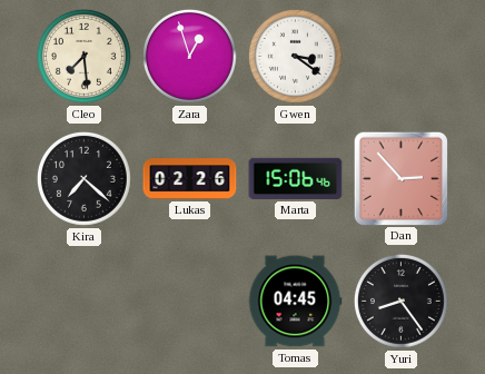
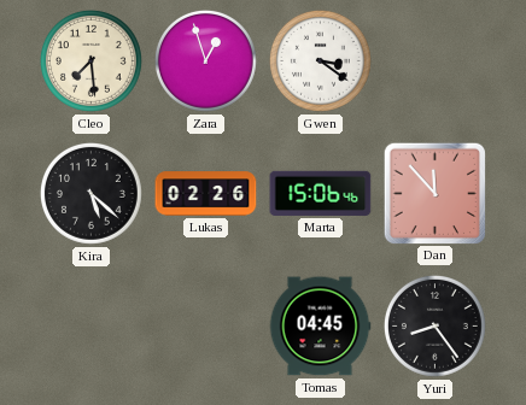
Kira: 7:22 -> 5:22 (90, 193)
Dan: 2:53 -> 11:53 (434, 193)
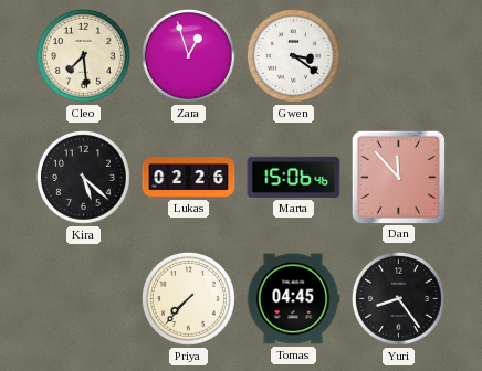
Priya: none -> 7:37 (188, 298)
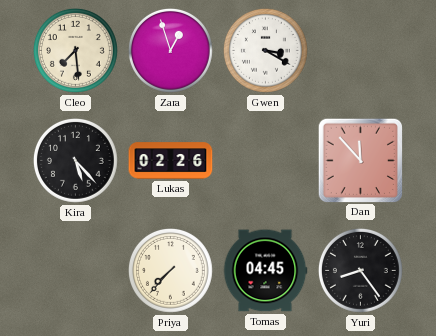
Gwen: 3:21 -> 3:20 (265, 50)
Kira: 5:22 -> 5:23 (75, 160)
Marta: 15:06 -> none (294, 177)
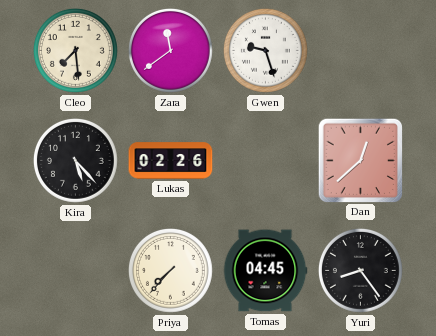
Zara: 12:57 -> 11:39 (170, 50)
Gwen: 3:20 -> 9:27 (265, 50)
Dan: 11:53 -> 12:38 (360, 160)
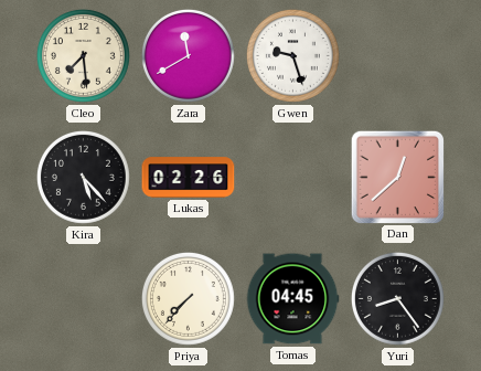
Zara: 11:39 -> 11:40 (188, 55)
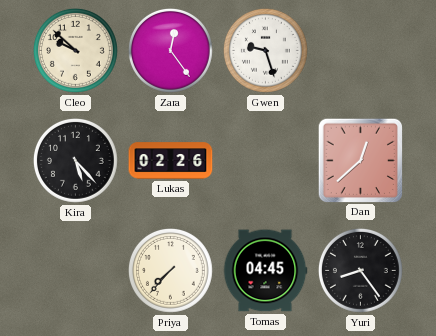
Cleo: 7:29 -> 9:52 (75, 50)
Zara: 11:40 -> 12:24 (170, 50)
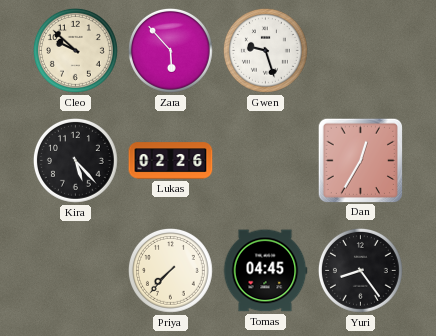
Zara: 12:24 -> 5:53 (170, 50)
Dan: 12:38 -> 12:35 (360, 160)
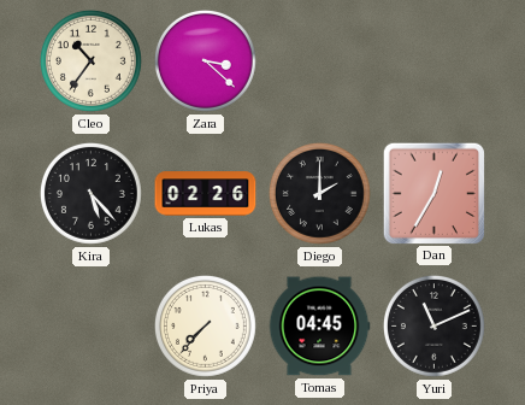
Cleo: 9:52 -> 10:36 (90, 60)
Zara: 5:53 -> 3:22 (205, 60)
Gwen: 9:27 -> none (265, 50)
Diego: none -> 2:00 (319, 193)
Yuri: 8:24 -> 11:11 (433, 325)
